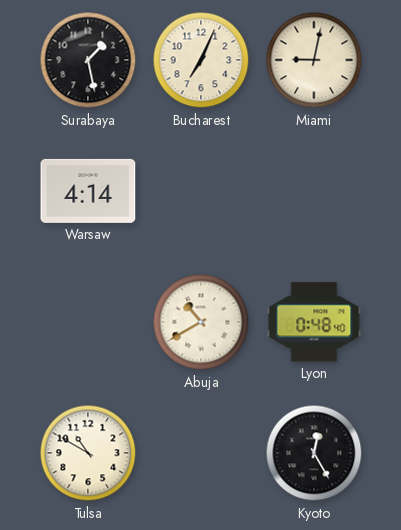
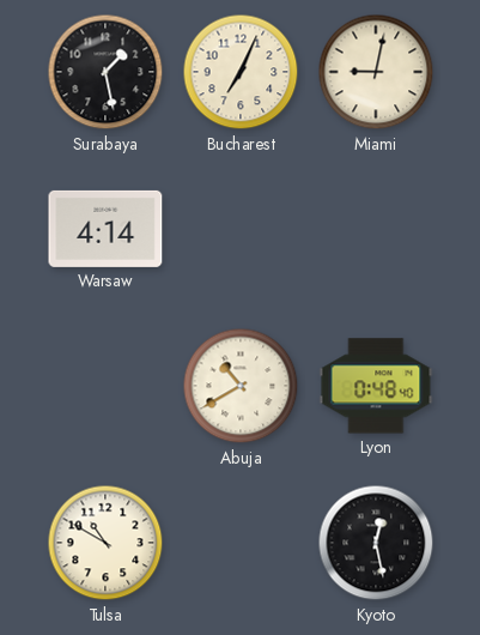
Kyoto: 12:25 -> 12:28 (376, 543)
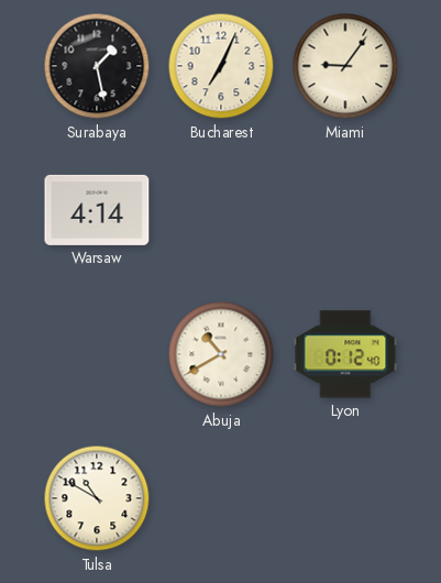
Miami: 9:02 -> 9:06 (345, 66)
Lyon: 0:48 -> 0:12 (345, 354)
Kyoto: 12:28 -> none (376, 543)
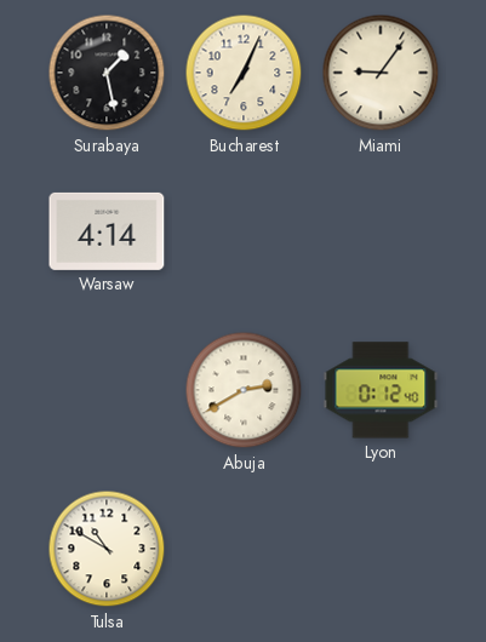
Abuja: 10:40 -> 2:40 (244, 390)
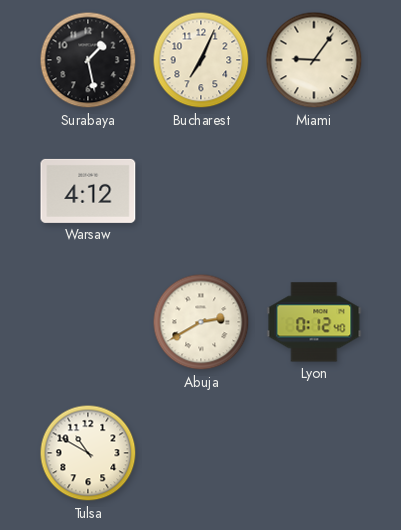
Warsaw: 4:14 -> 4:12 (88, 191)
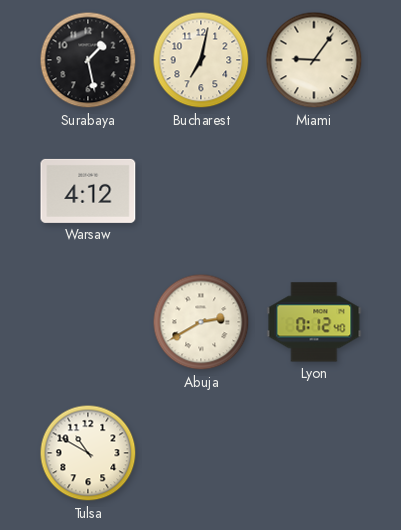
Bucharest: 7:04 -> 7:02 (201, 60)
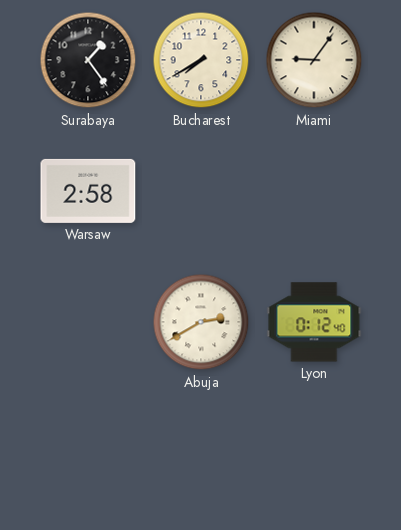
Surabaya: 1:28 -> 1:24 (88, 60)
Bucharest: 7:02 -> 7:40 (201, 60)
Warsaw: 4:12 -> 2:58 (88, 191)
Tulsa: 10:50 -> none (88, 453)
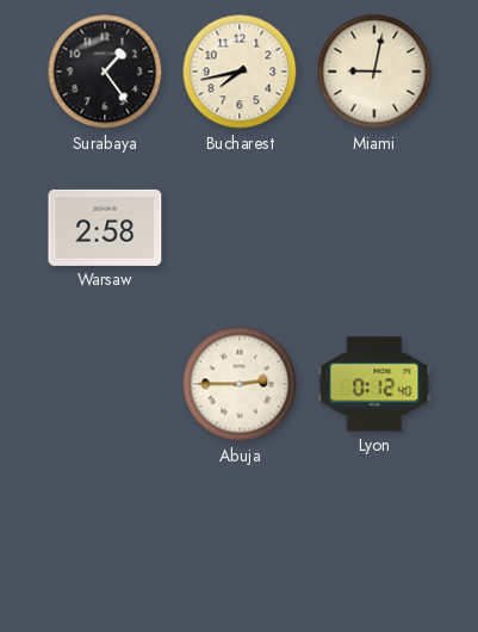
Bucharest: 7:40 -> 7:43 (240, 72)
Miami: 9:06 -> 9:02 (374, 72)
Abuja: 2:40 -> 2:45 (240, 384)
